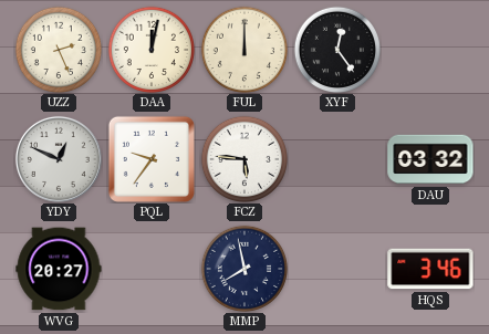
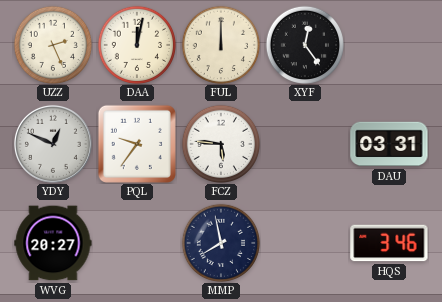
DAU: 03:32 -> 03:31 (389, 144)
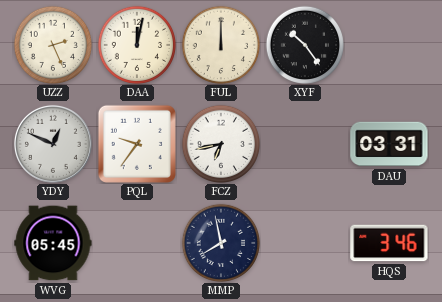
XYF: 12:24 -> 10:24 (304, 44)
FCZ: 5:46 -> 6:43 (220, 143)
WVG: 20:27 -> 05:45 (53, 243)
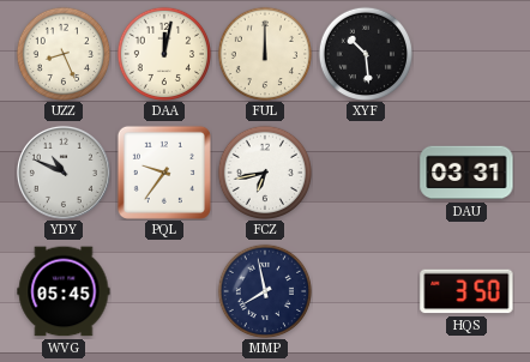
UZZ: 2:26 -> 8:26 (62, 53)
XYF: 10:24 -> 10:29 (365, 53)
YDY: 12:49 -> 10:49 (64, 173)
HQS: 3:46 -> 3:50 (466, 291)
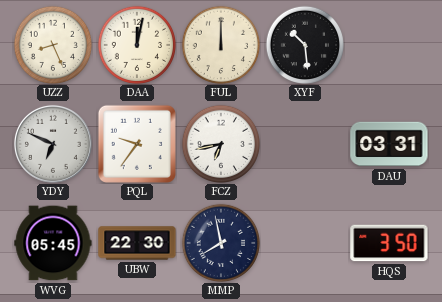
YDY: 10:49 -> 6:49 (53, 144)
UBW: none -> 22:30 (137, 243)
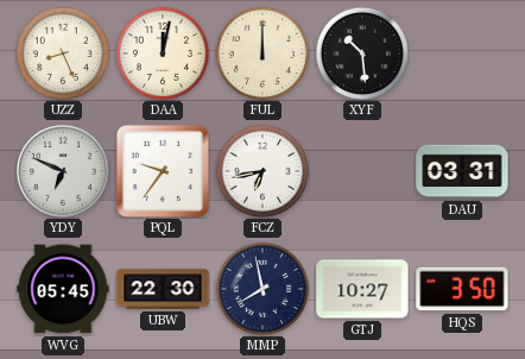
GTJ: none -> 10:27 (362, 289)
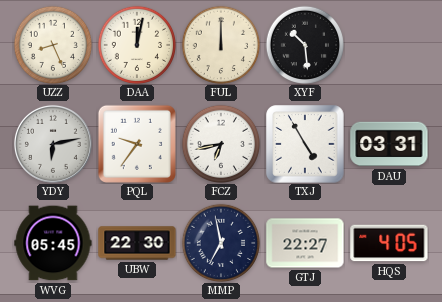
YDY: 6:49 -> 6:13 (53, 144)
TXJ: none -> 4:55 (305, 144)
MMP: 7:58 -> 6:58 (220, 242)
GTJ: 10:27 -> 22:27 (305, 243)
HQS: 3:50 -> 4:05 (389, 243)
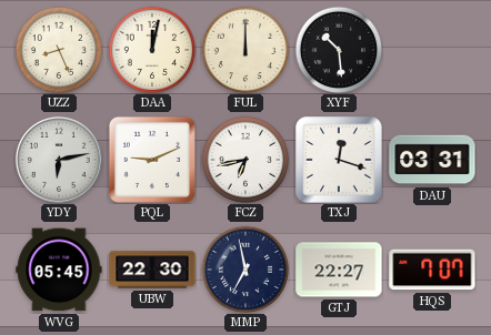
PQL: 9:36 -> 9:11 (152, 160)
TXJ: 4:55 -> 12:18 (339, 160)
HQS: 4:05 -> 7:07 (432, 270)
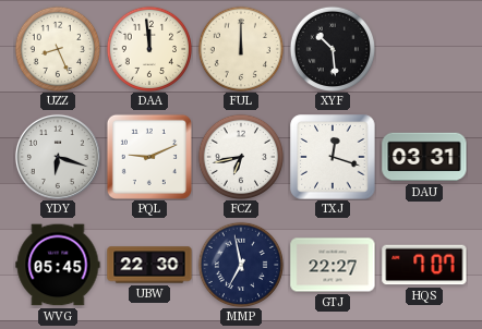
DAA: 12:02 -> 11:59 (148, 48)
YDY: 6:13 -> 6:18 (58, 157)
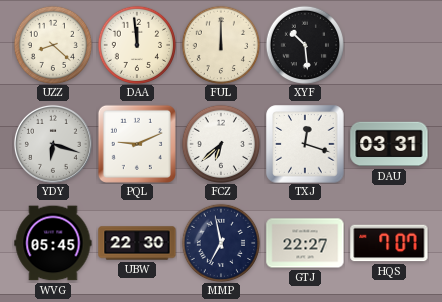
UZZ: 8:26 -> 8:22 (52, 44)
FCZ: 6:43 -> 6:38 (220, 143)
